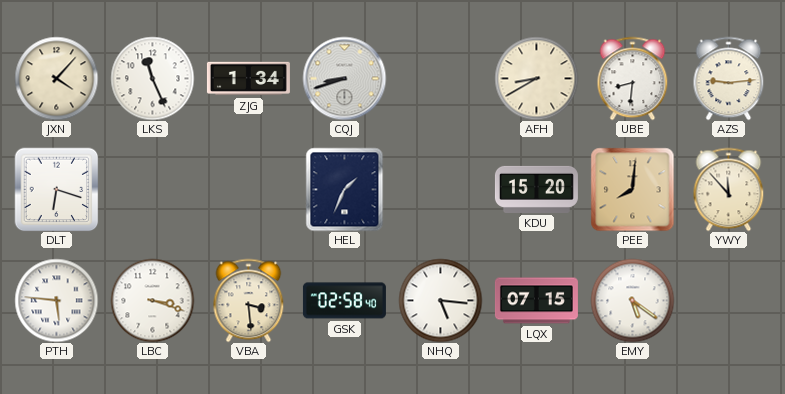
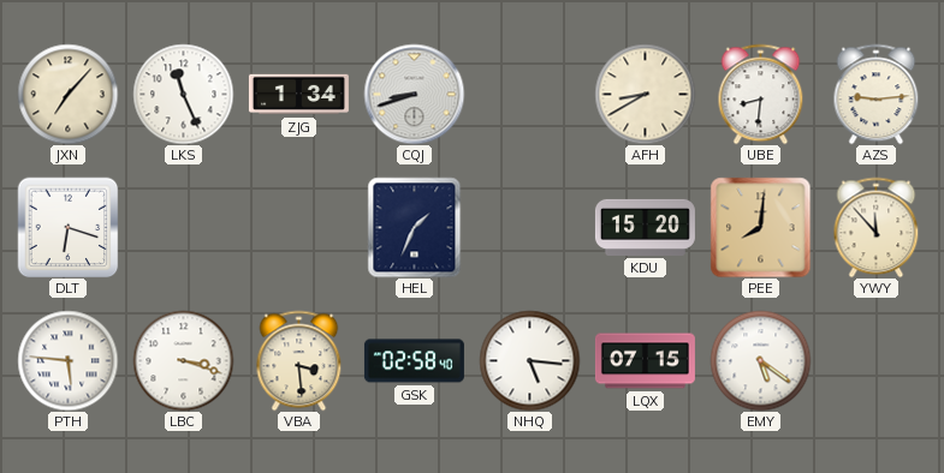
JXN: 4:07 -> 7:07 (67, 94)
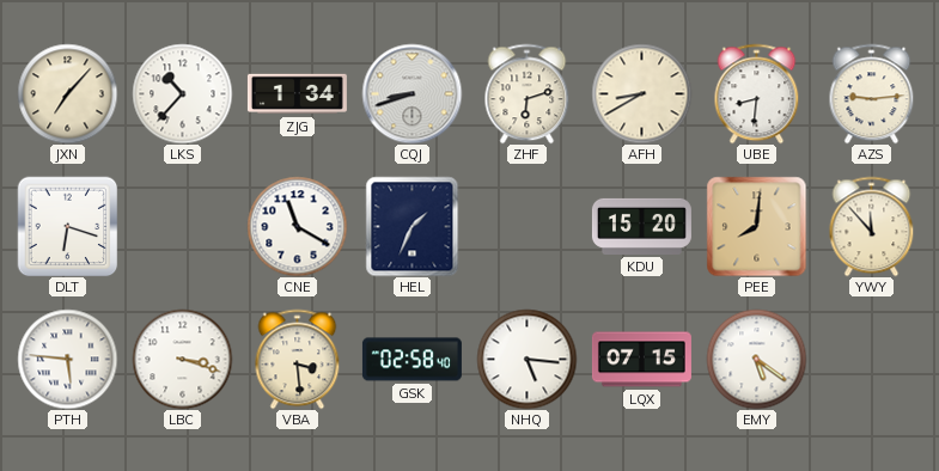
LKS: 11:26 -> 10:37 (182, 93)
ZHF: none -> 6:12 (528, 93)
CNE: none -> 11:20 (297, 226)
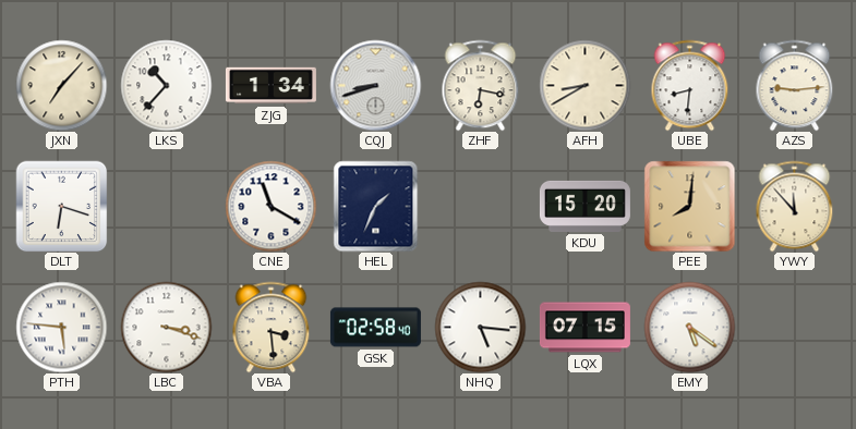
ZHF: 6:12 -> 6:17 (481, 85)
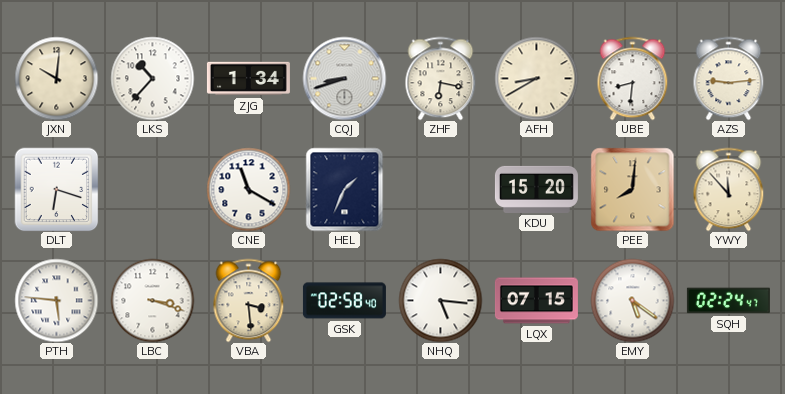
JXN: 7:07 -> 10:01 (56, 78)
SQH: none -> 02:24 (728, 301)
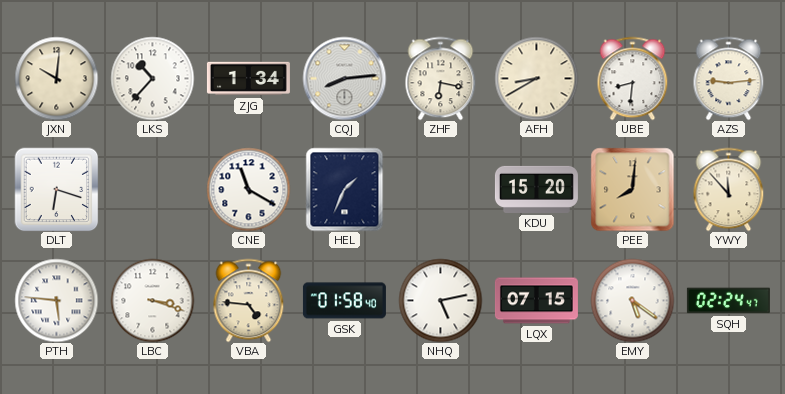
CQJ: 8:42 -> 8:14 (344, 78)
VBA: 3:29 -> 4:46 (249, 300)
GSK: 02:58 -> 01:58 (344, 301)
NHQ: 5:16 -> 5:13 (440, 300)
